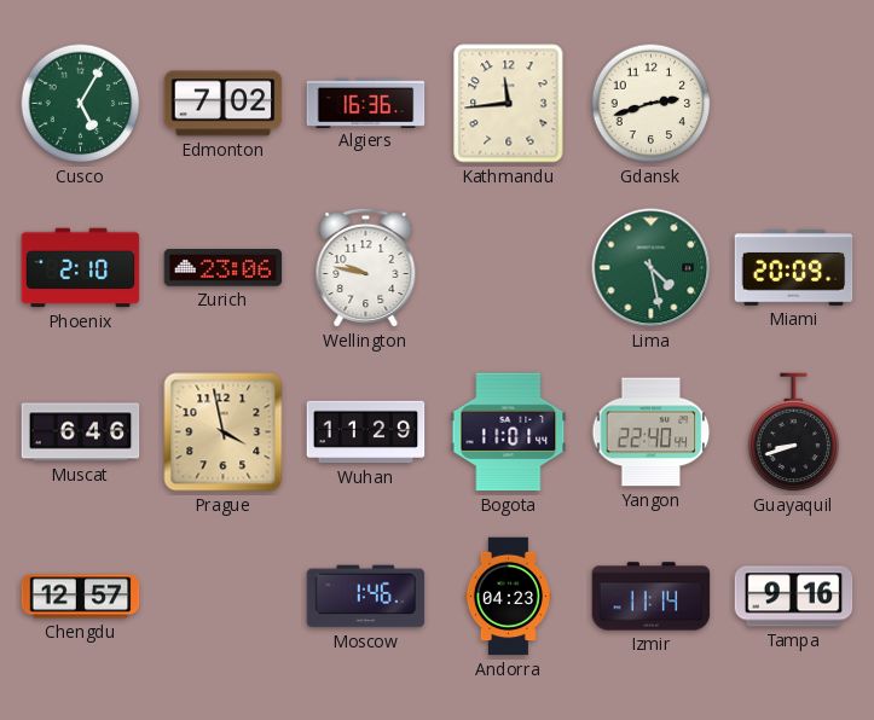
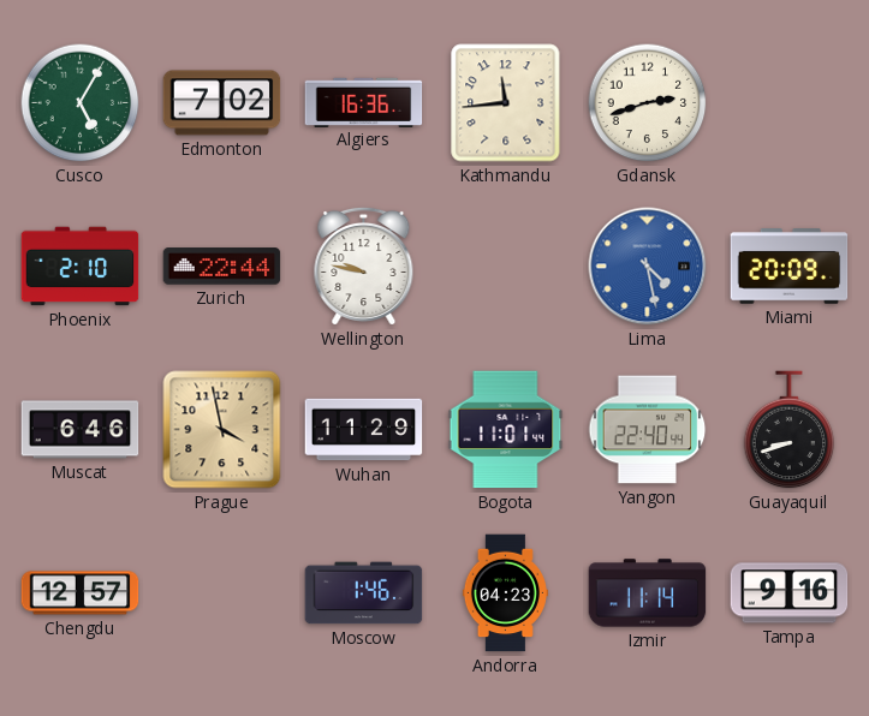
Zurich: 23:06 -> 22:44 (222, 267)
Lima dial: green -> blue (648, 267)
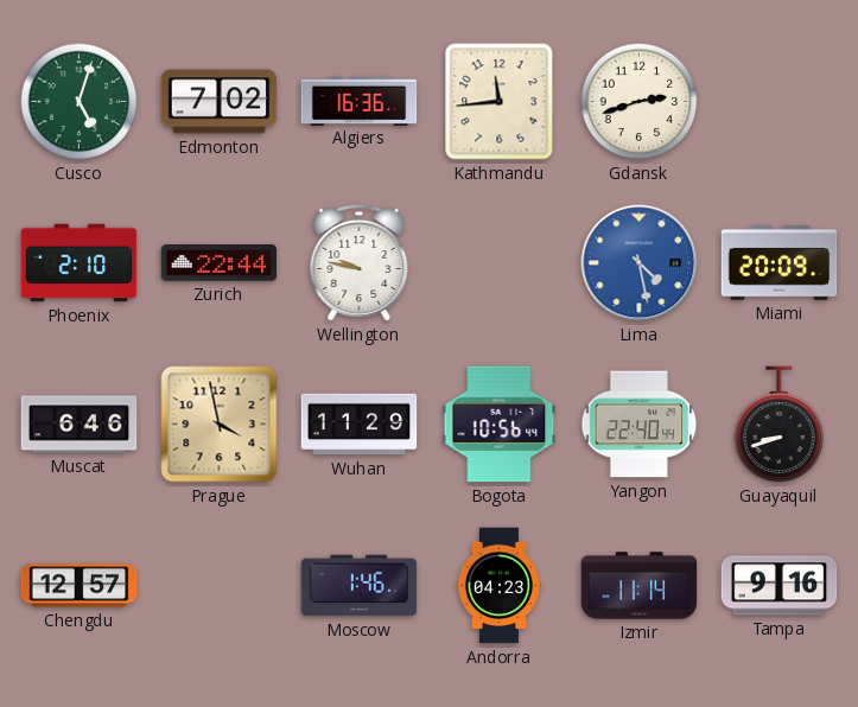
Cusco: 5:05 -> 5:03 (80, 102)
Bogota: 11:01 -> 10:56 (500, 425)
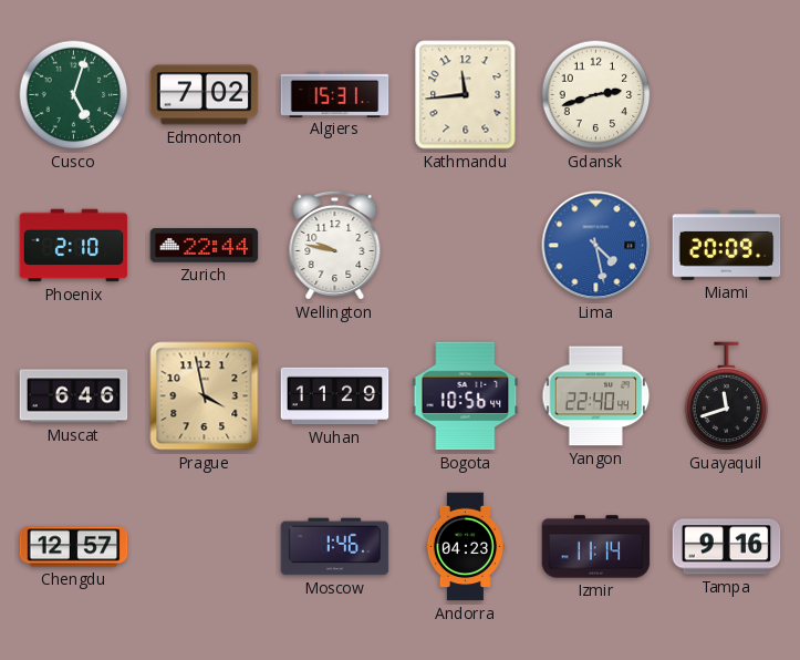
Algiers: 16:36 -> 15:31 (335, 94)
Guayaquil: 8:42 -> 11:42 (727, 396)
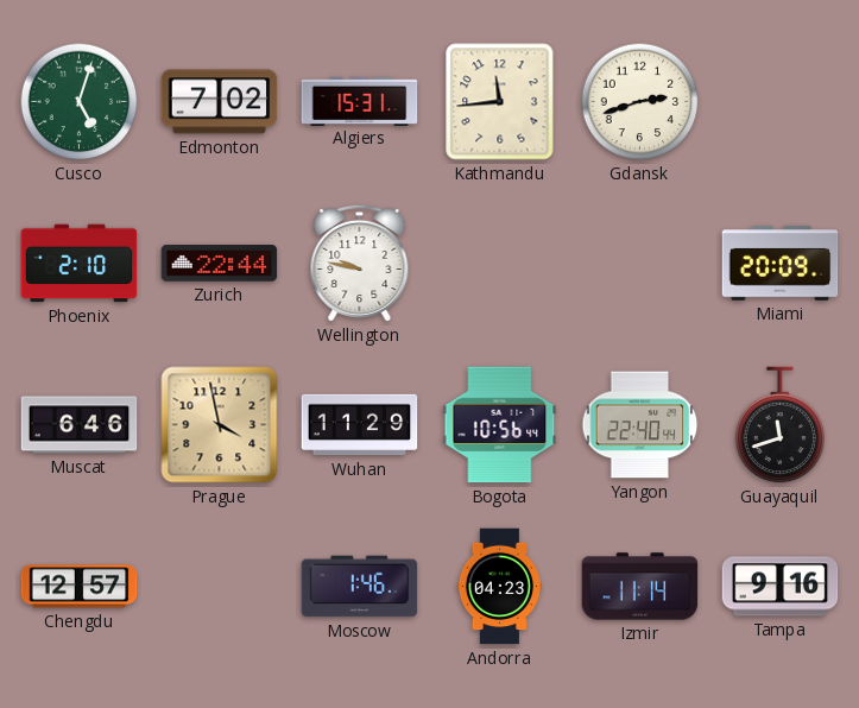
Lima: 4:28 -> none (596, 246)
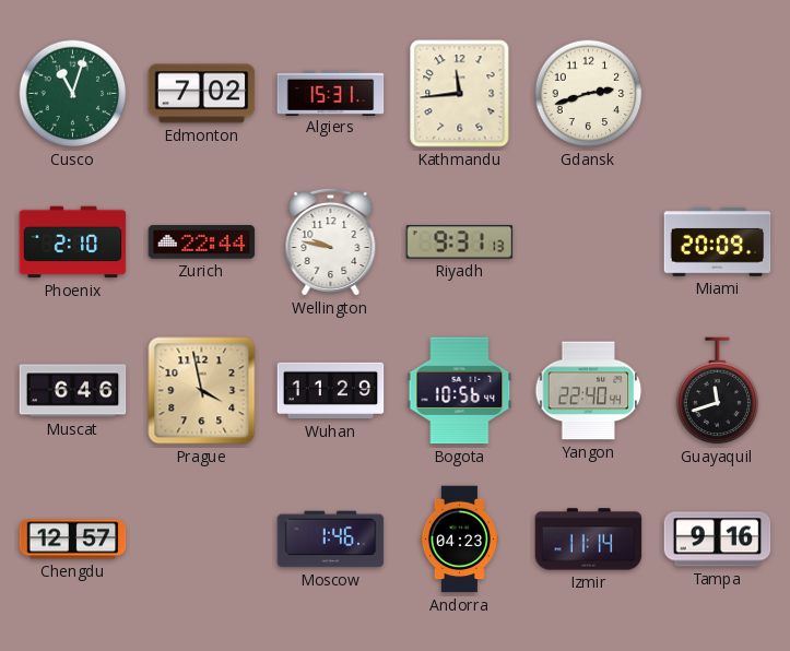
Cusco: 5:03 -> 11:03 (73, 94)
Riyadh: none -> 9:31 (460, 242)
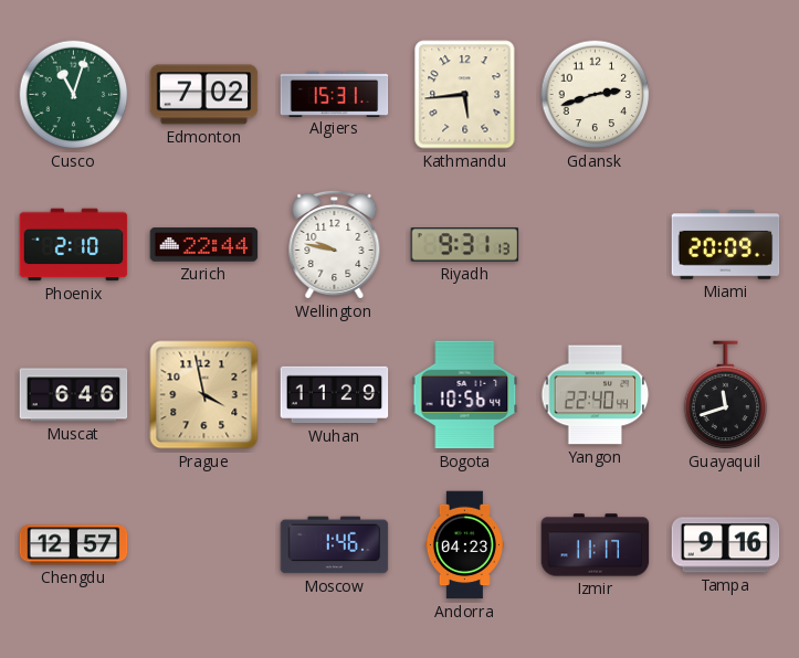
Kathmandu: 11:44 -> 5:44 (465, 95)
Izmir: 11:14 -> 11:17 (596, 545)
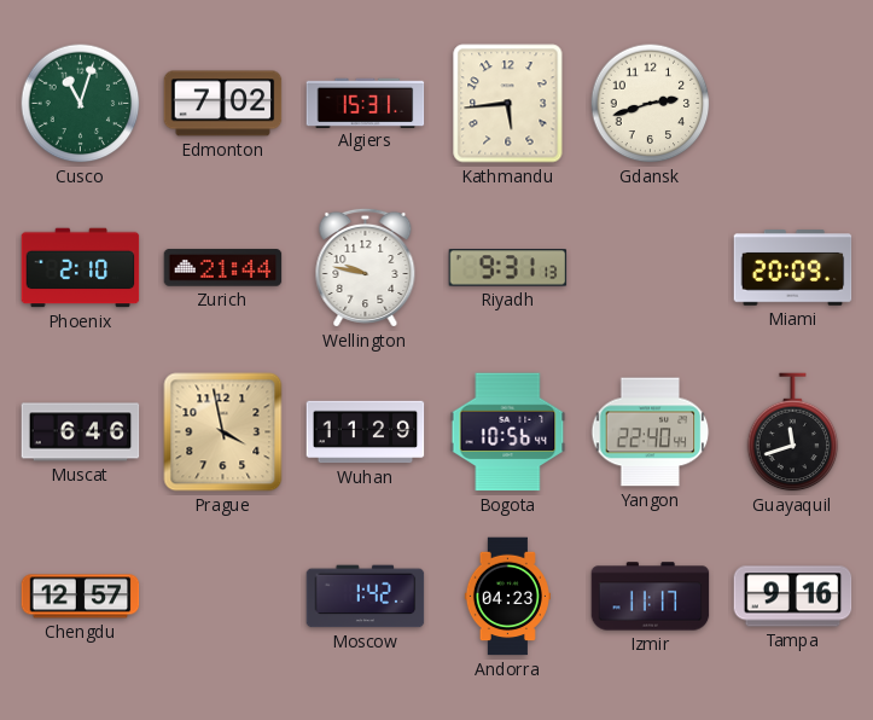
Zurich: 22:44 -> 21:44 (223, 268)
Moscow: 1:46 -> 1:42 (366, 597)
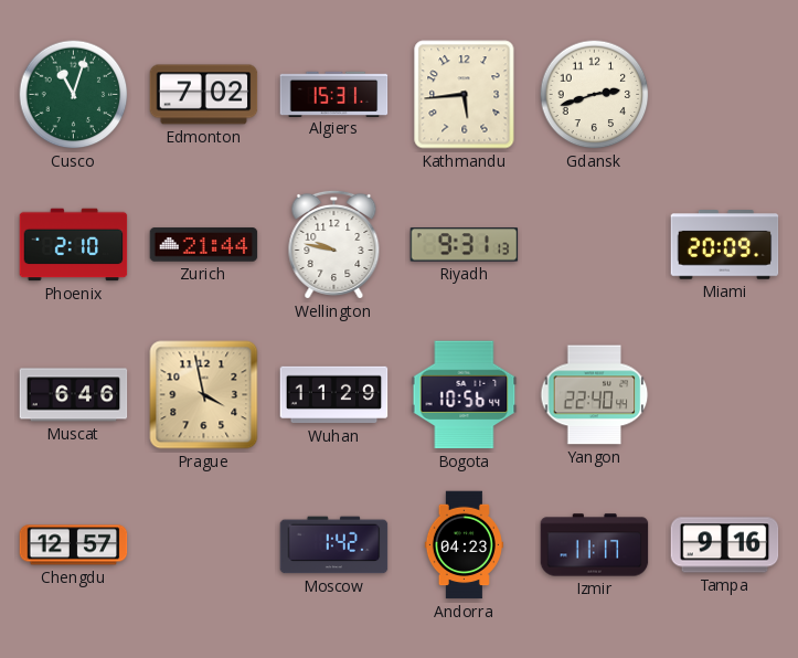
Guayaquil: 11:42 -> none (793, 432)
